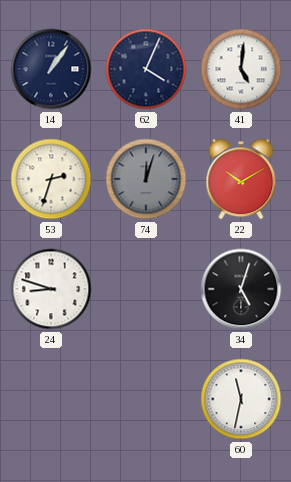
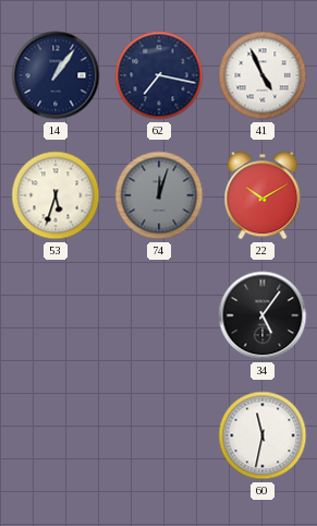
62: 4:04 -> 7:17 (159, 75)
41: 5:01 -> 4:56 (263, 75)
53: 2:33 -> 5:33 (56, 195)
24: 8:48 -> none (51, 289)
34: 5:03 -> 5:06 (263, 315)
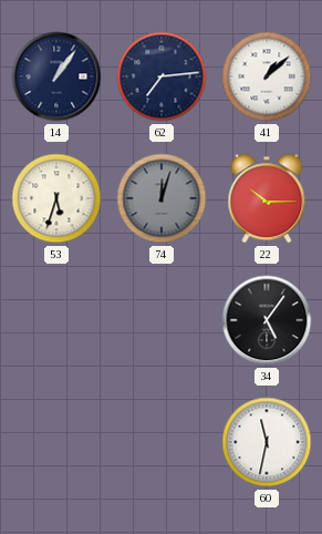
62: 7:17 -> 7:14 (162, 76)
41: 4:56 -> 1:08 (267, 76)
22: 10:10 -> 10:15 (267, 198)
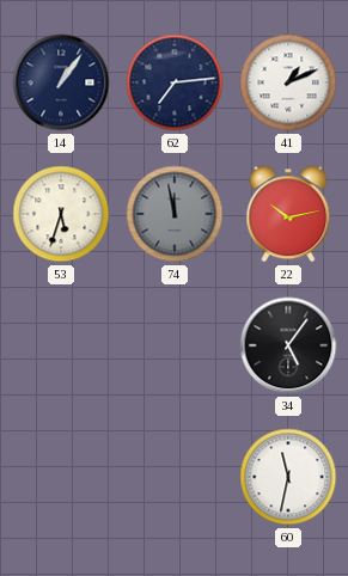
41: 1:08 -> 1:11 (288, 82)
74: 12:03 -> 11:58 (175, 214)
22: 10:15 -> 10:13 (288, 214)
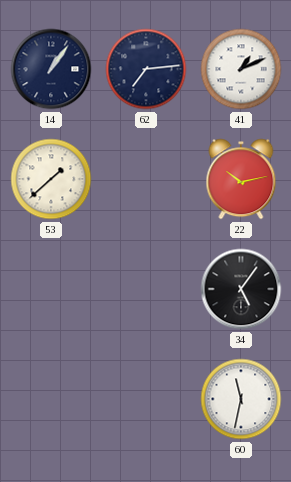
53: 5:33 -> 1:38 (51, 179)
74: 11:58 -> none (175, 214)
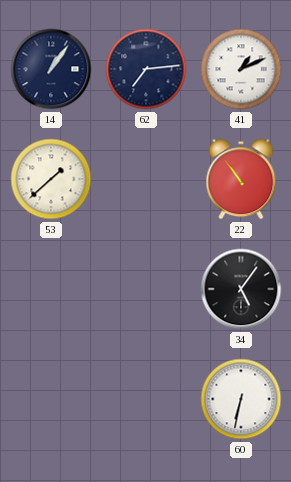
22: 10:13 -> 10:54 (241, 179)
60: 11:32 -> 6:32 (241, 399)
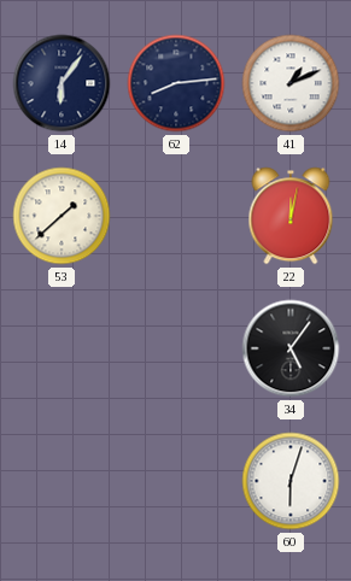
14: 1:06 -> 6:06 (62, 83)
62: 7:14 -> 8:14 (176, 83)
22: 10:54 -> 12:02 (291, 216)
60: 6:32 -> 6:03 (291, 481)
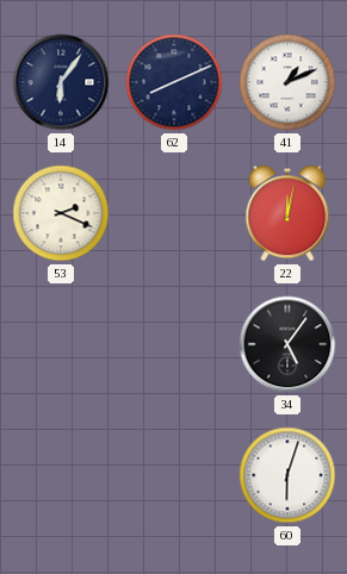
62: 8:14 -> 8:11 (174, 82)
53: 1:38 -> 2:19 (61, 213)
